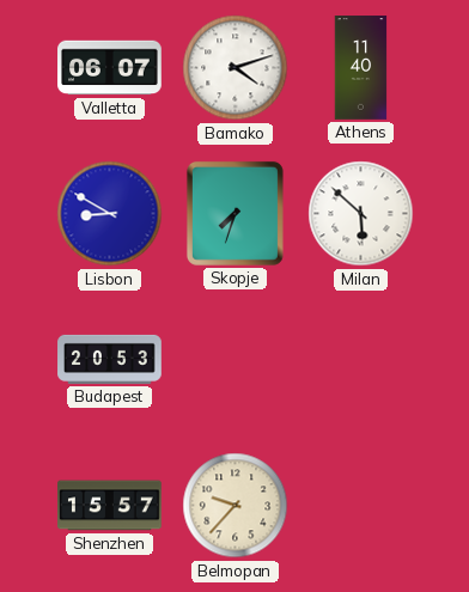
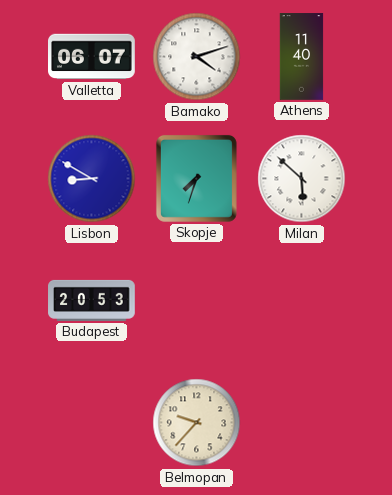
Shenzhen: 15:57 -> none (110, 506)
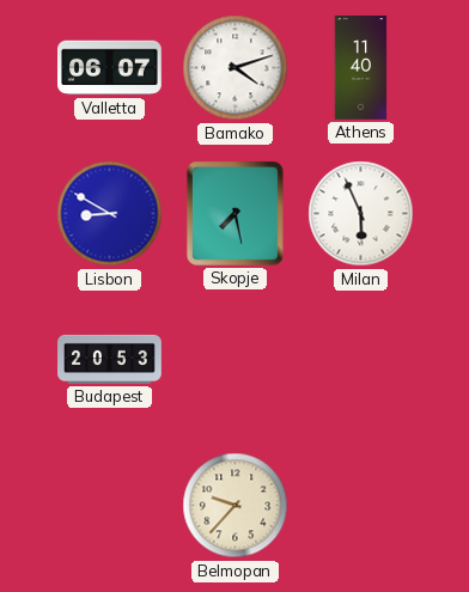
Skopje: 7:33 -> 7:28 (234, 213)
Milan: 5:52 -> 5:56 (361, 214)
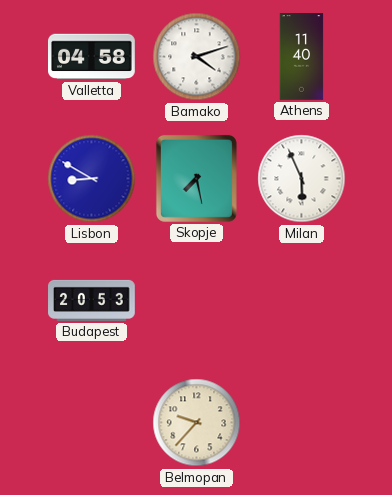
Valletta: 06:07 -> 04:58 (92, 57)
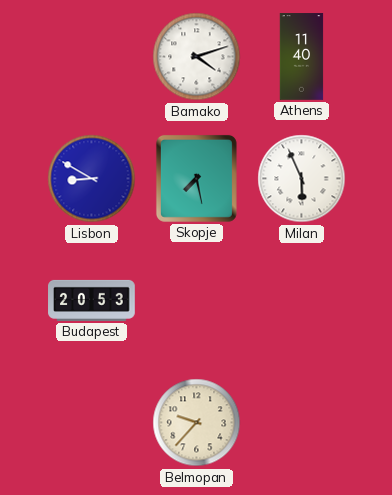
Valletta: 04:58 -> none (92, 57)
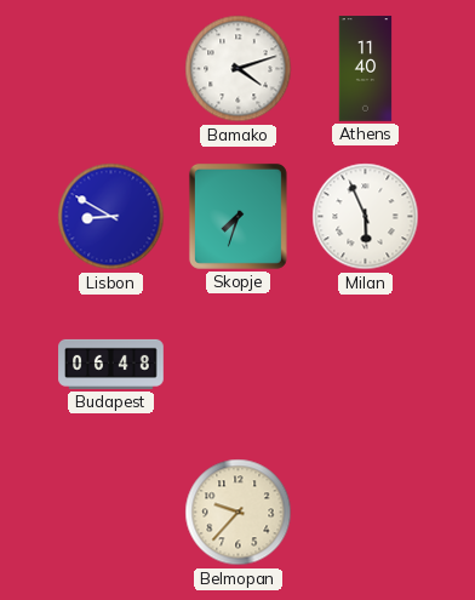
Skopje: 7:28 -> 7:33 (237, 216)
Budapest: 20:53 -> 06:48 (111, 364)
